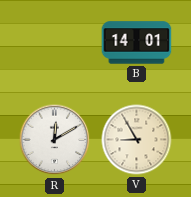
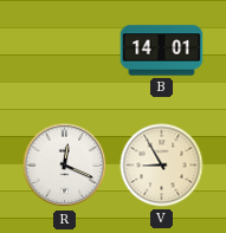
R: 12:10 -> 12:19 (65, 166)
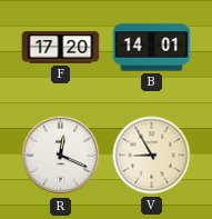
F: none -> 17:20 (61, 48)
